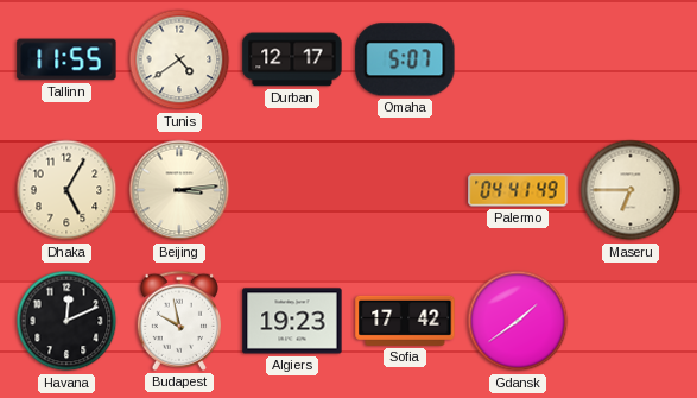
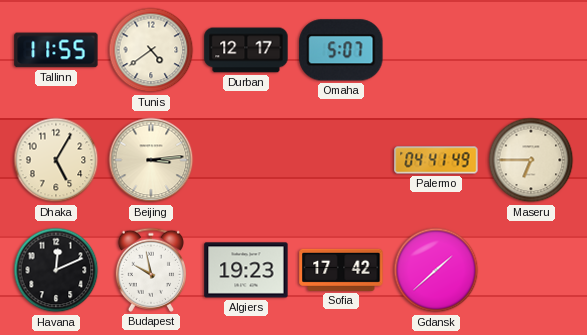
Gdansk: 1:39 -> 1:38 (436, 270)
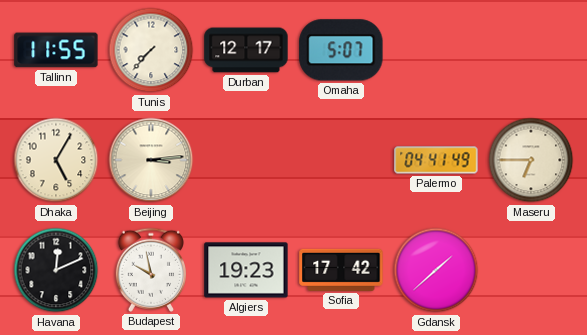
Tunis: 4:39 -> 7:37 (151, 50)
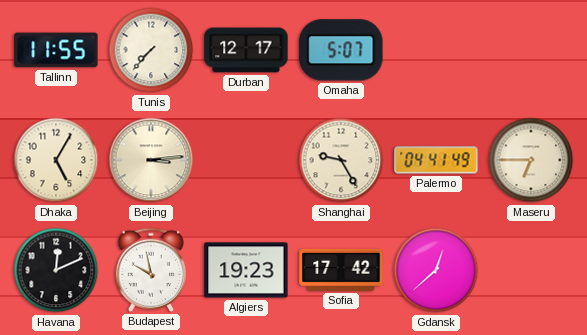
Shanghai: none -> 9:25 (341, 160)
Gdansk: 1:38 -> 12:38 (436, 270)
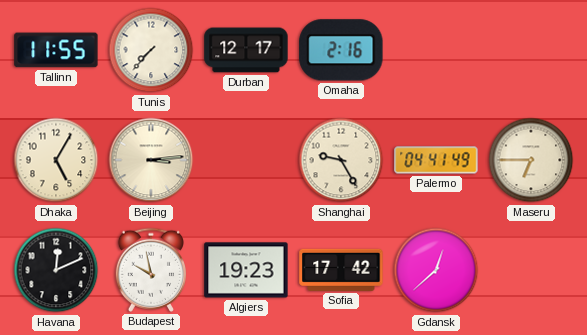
Omaha: 5:07 -> 2:16 (341, 50)
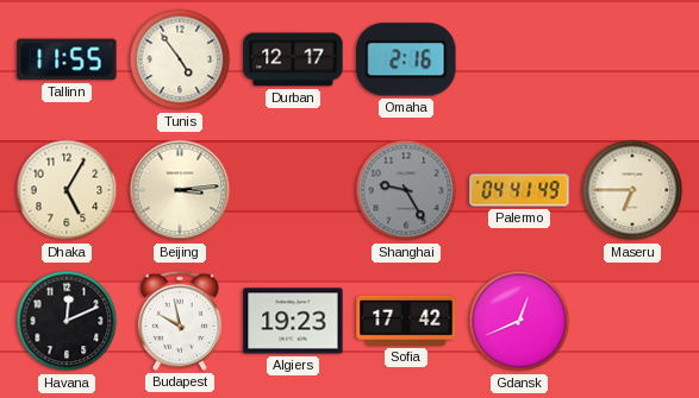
Tunis: 7:37 -> 4:54 (180, 59)
Shanghai dial: cream -> grey (406, 190)
Gdansk: 12:38 -> 12:41 (519, 321)
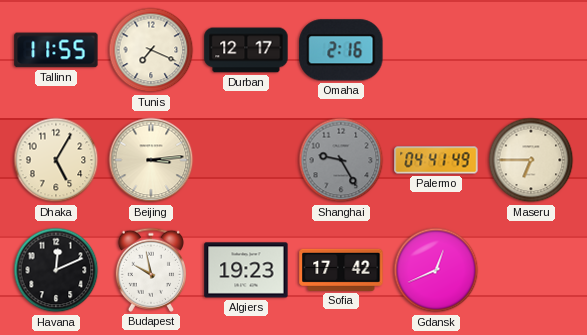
Tunis: 4:54 -> 7:19 (151, 50)
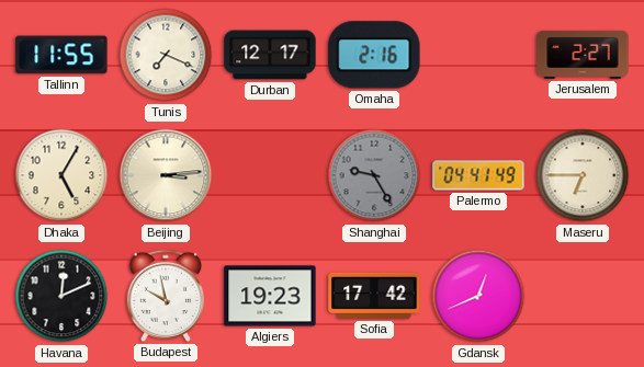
Jerusalem: none -> 2:27 (583, 55)
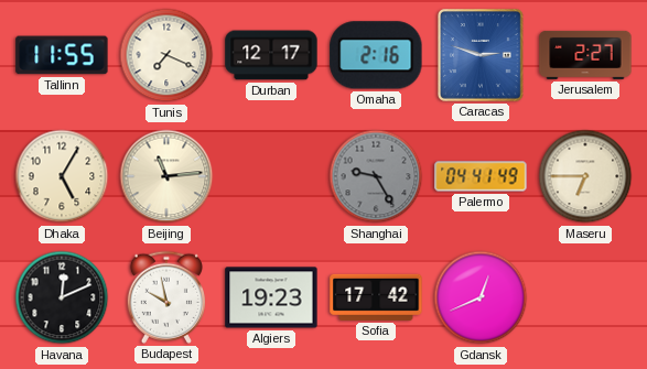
Caracas: none -> 2:48 (481, 56)
Beijing: 3:14 -> 11:14 (166, 176)
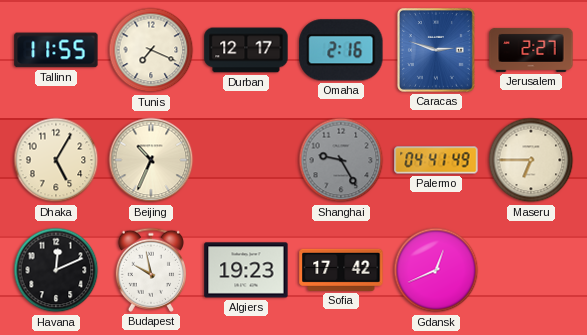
Beijing: 11:14 -> 10:34 (151, 160)
